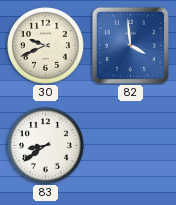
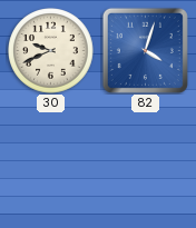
82: 3:59 -> 4:03 (145, 50)
83: 8:39 -> none (46, 146)
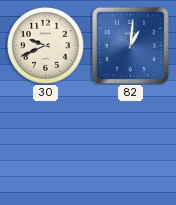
82: 4:03 -> 1:01 (130, 45)
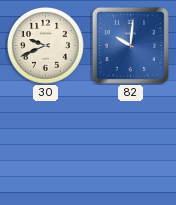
82: 1:01 -> 10:01 (130, 45)
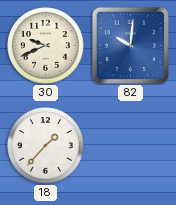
18: none -> 1:37 (46, 146)
